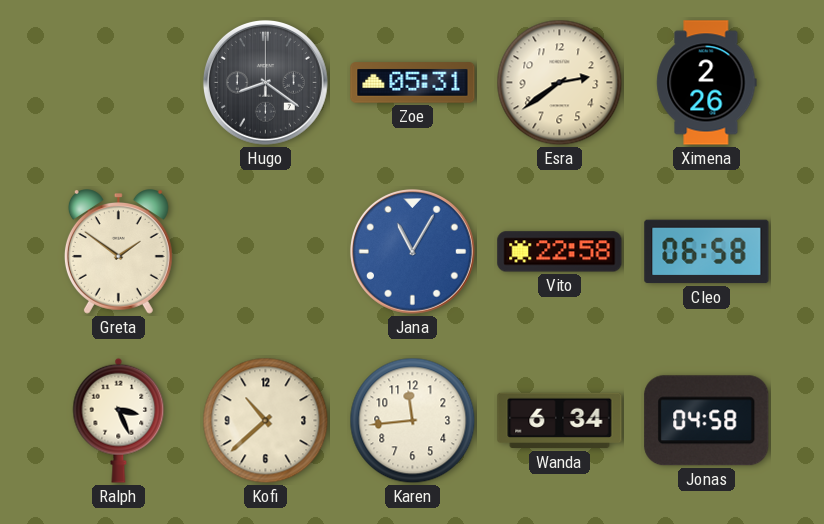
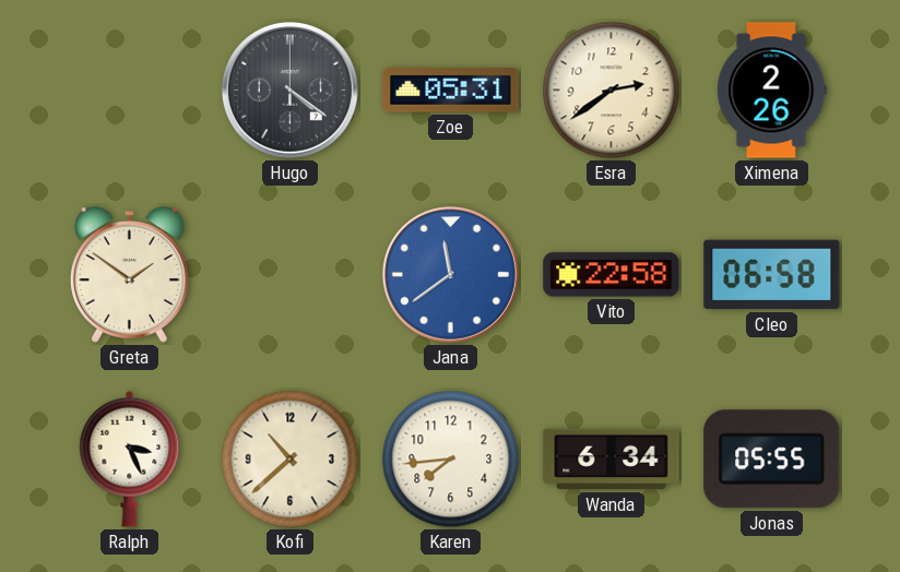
Hugo: 8:21 -> 4:21 (289, 90)
Jana: 11:05 -> 11:39 (450, 274)
Karen: 11:44 -> 7:44 (451, 460)
Jonas: 04:58 -> 05:55 (772, 460)
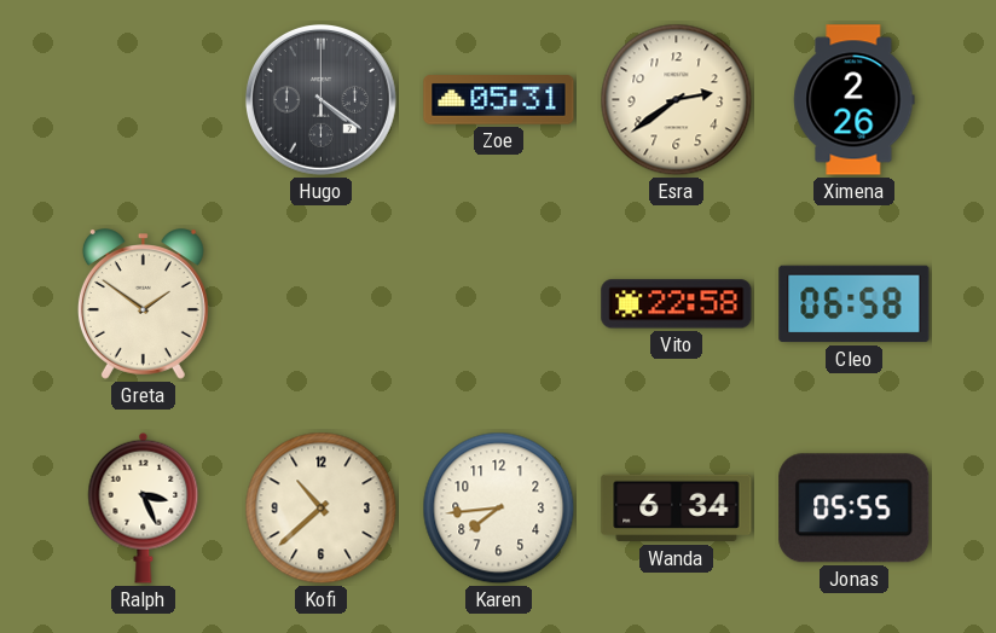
Jana: 11:39 -> none (450, 274)
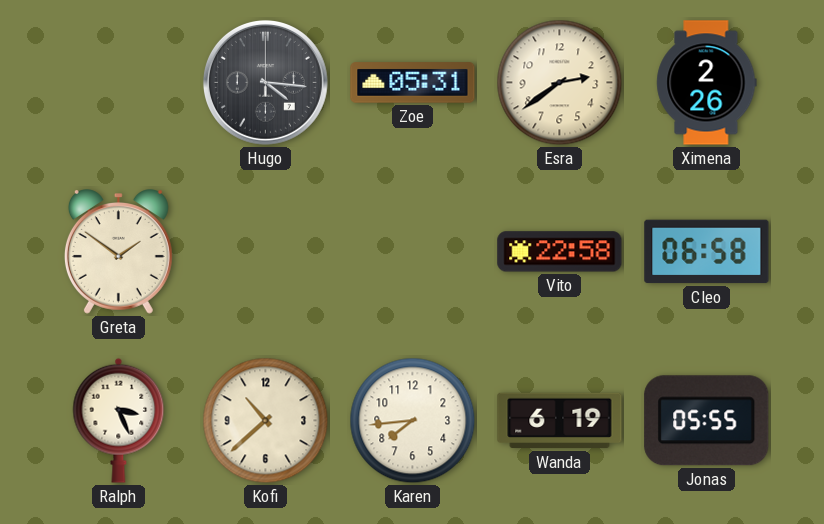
Hugo: 4:21 -> 4:16 (265, 82)
Wanda: 6:34 -> 6:19 (560, 421)
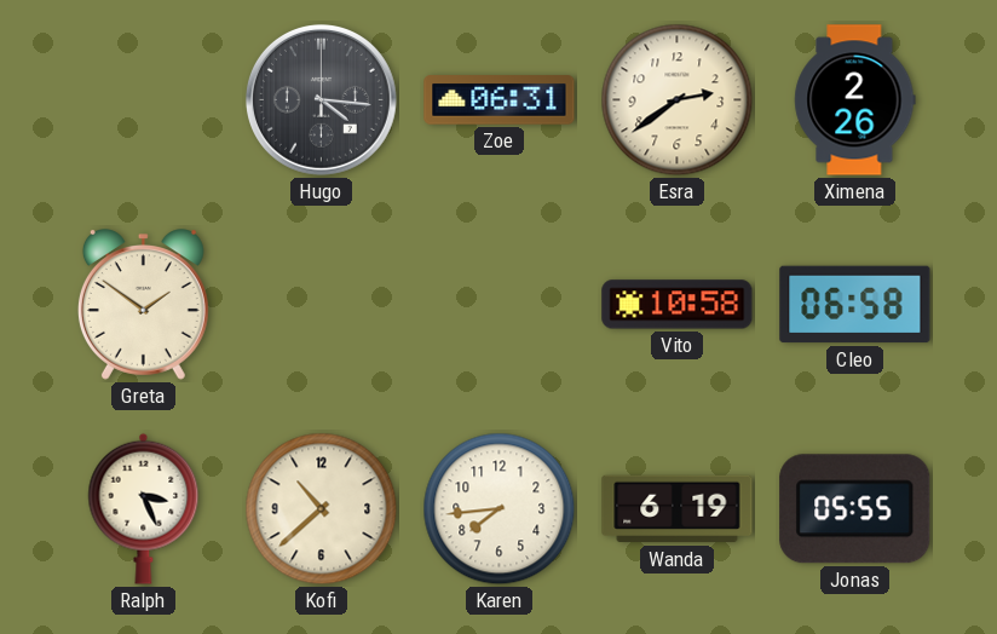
Zoe: 05:31 -> 06:31 (500, 100)
Vito: 22:58 -> 10:58 (678, 305)
